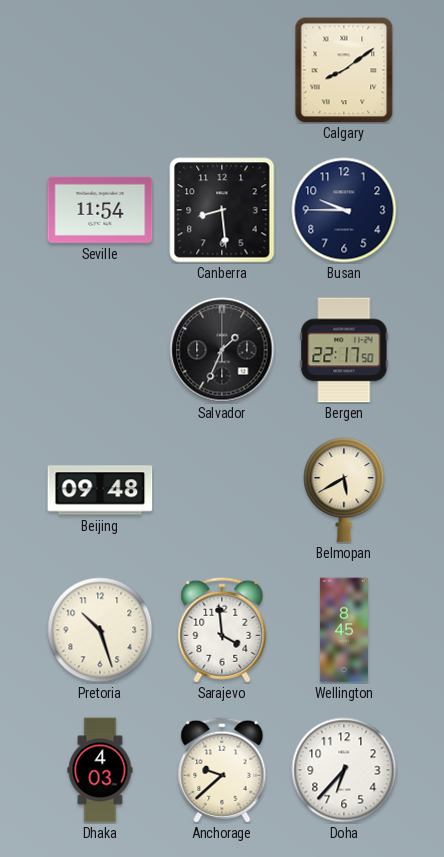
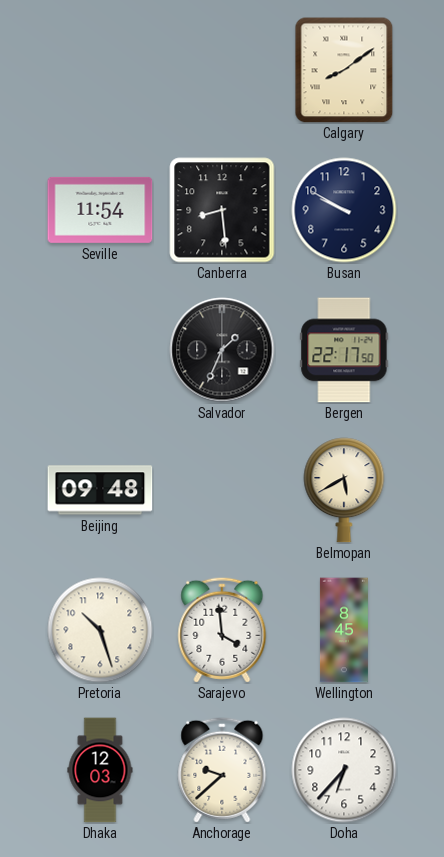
Busan: 9:45 -> 9:50 (344, 210)
Dhaka: 4:03 -> 12:03 (100, 770)
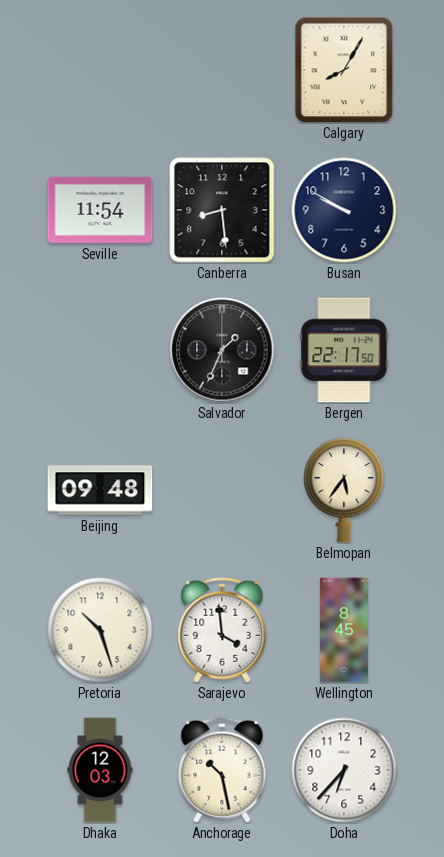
Calgary: 8:09 -> 8:05 (344, 70)
Belmopan: 5:40 -> 5:36 (344, 490)
Anchorage: 9:38 -> 10:28 (222, 770)
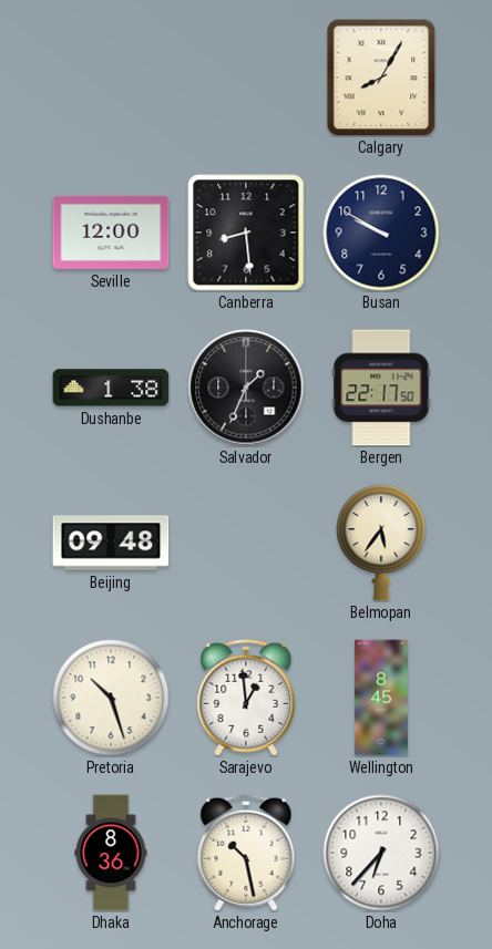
Seville: 11:54 -> 12:00 (111, 233)
Dushanbe: none -> 1:38 (111, 388)
Sarajevo: 3:59 -> 12:59 (246, 698)
Dhaka: 12:03 -> 8:36 (111, 853)
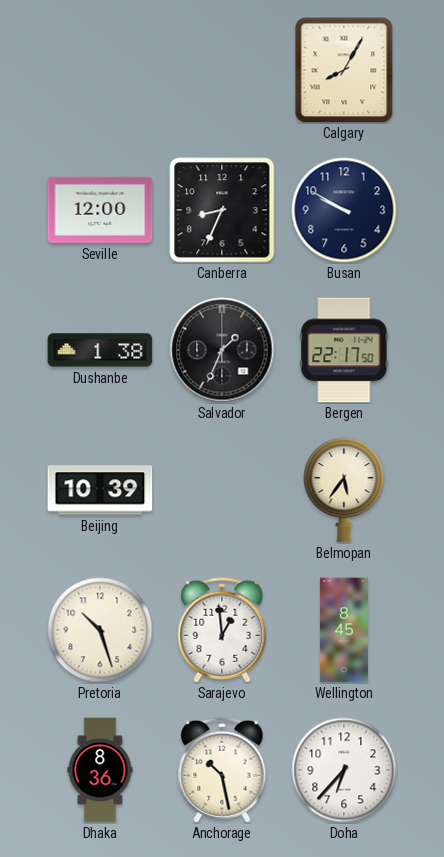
Canberra: 8:29 -> 8:34 (222, 210)
Beijing: 09:48 -> 10:39 (100, 490)
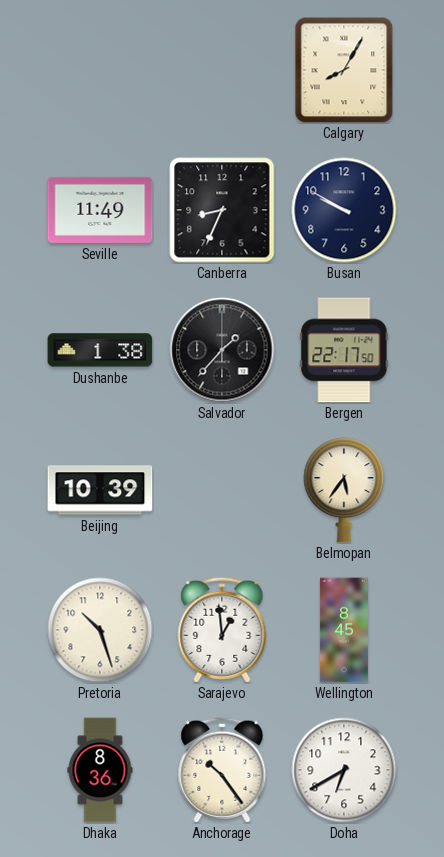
Seville: 12:00 -> 11:49 (100, 210)
Salvador: 1:34 -> 1:37 (222, 350)
Anchorage: 10:28 -> 10:24 (222, 770)
Doha: 6:37 -> 6:40 (344, 770)
